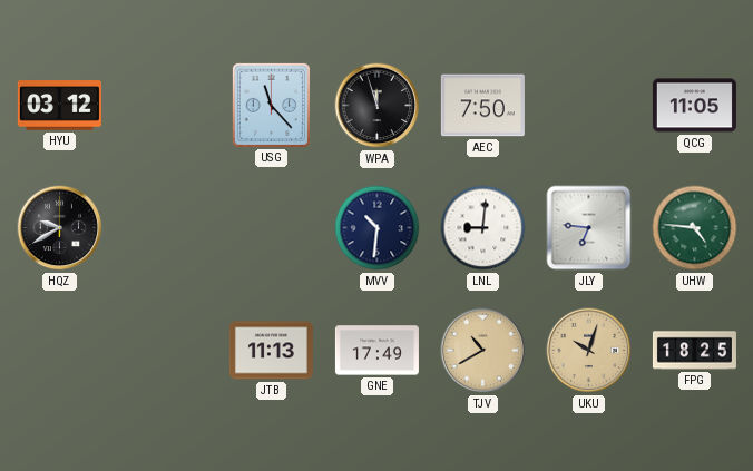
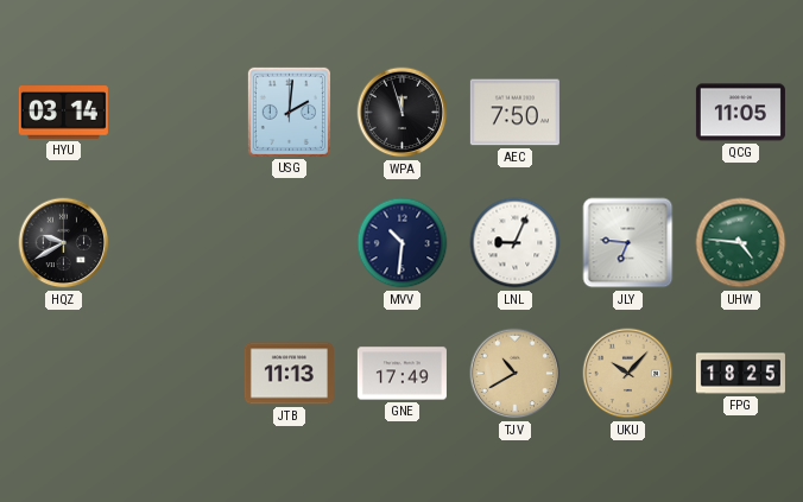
HYU: 03:12 -> 03:14 (63, 113)
USG: 11:23 -> 2:01 (289, 112)
LNL: 9:01 -> 9:04 (516, 243)
UKU: 10:03 -> 10:07 (628, 374)
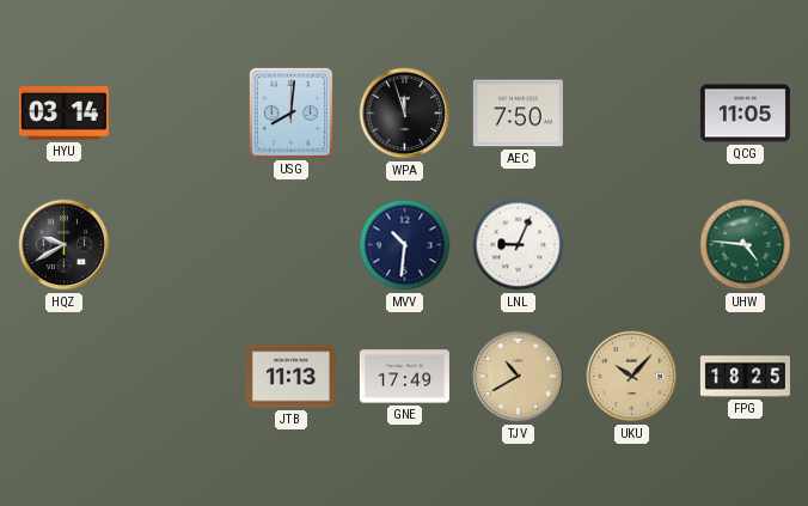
USG: 2:01 -> 8:01 (290, 112)
JLY: 6:46 -> none (628, 243)
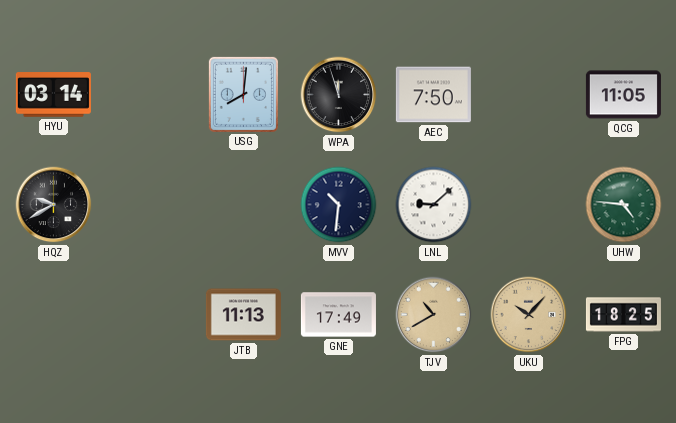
LNL: 9:04 -> 9:08 (434, 205)
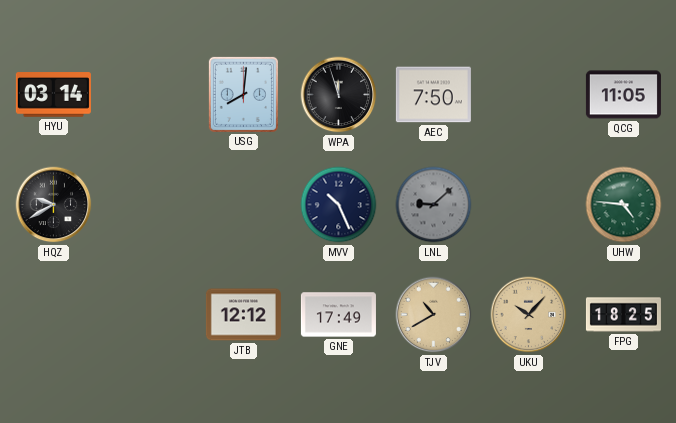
MVV: 10:31 -> 10:26 (339, 205)
LNL dial: white -> grey (434, 205)
JTB: 11:13 -> 12:12 (243, 315)
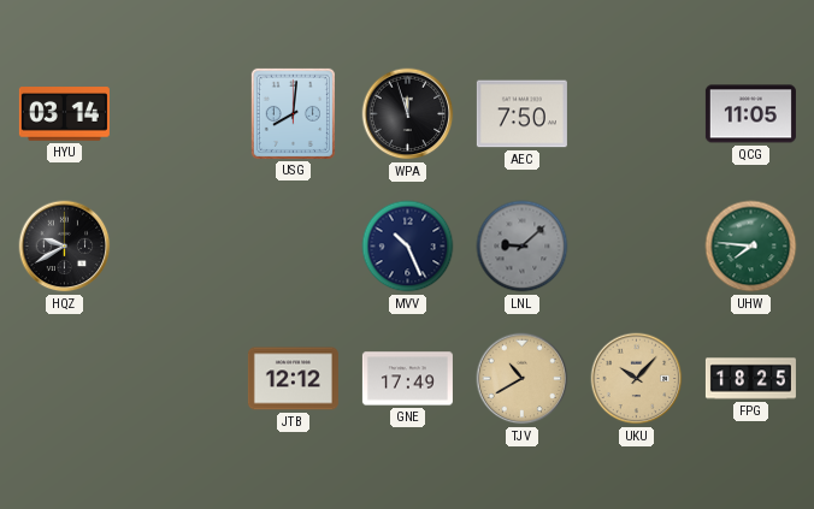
UHW: 4:46 -> 7:46 (751, 247)
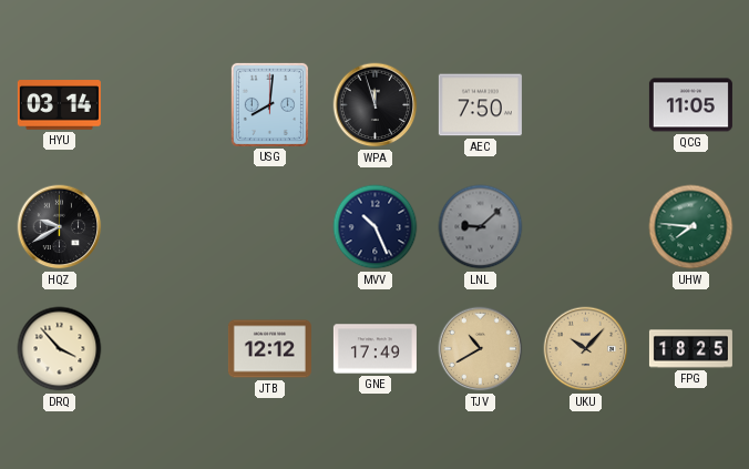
DRQ: none -> 3:53 (60, 349)
